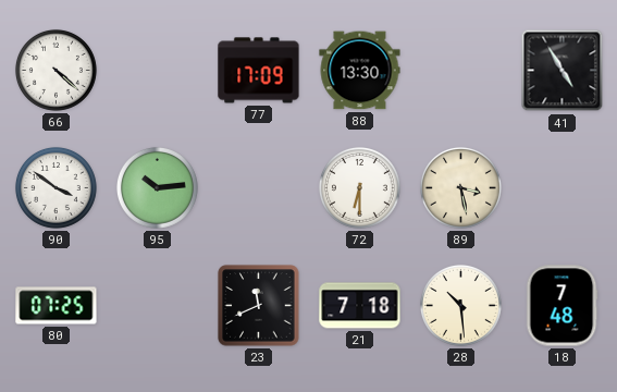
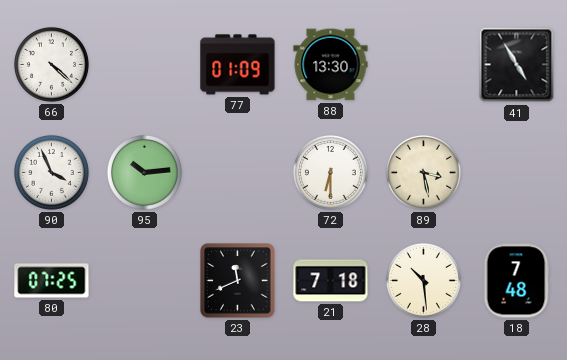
77: 17:09 -> 01:09 (238, 65)
90: 3:51 -> 3:56 (51, 172)
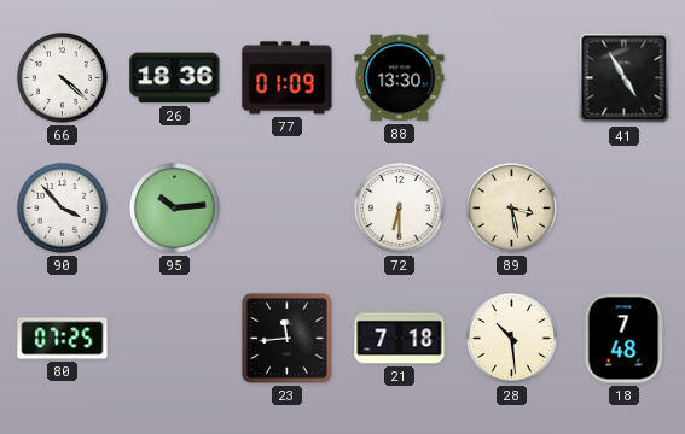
26: none -> 18:36 (175, 78)
90: 3:56 -> 3:53 (62, 207)
23: 11:41 -> 11:44 (288, 339)
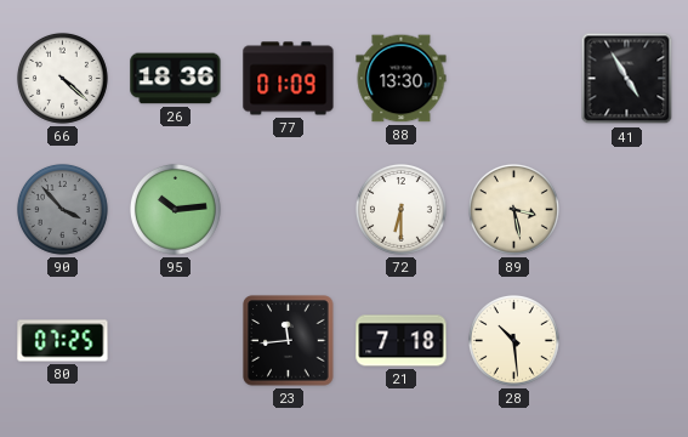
90 dial: white -> grey (62, 209)
18: 7:48 -> none (623, 339)
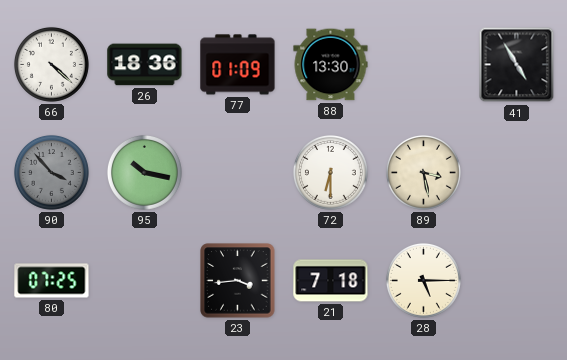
95: 10:14 -> 10:17 (144, 172)
23: 11:44 -> 3:44 (238, 281)
28: 10:29 -> 5:15 (423, 280)
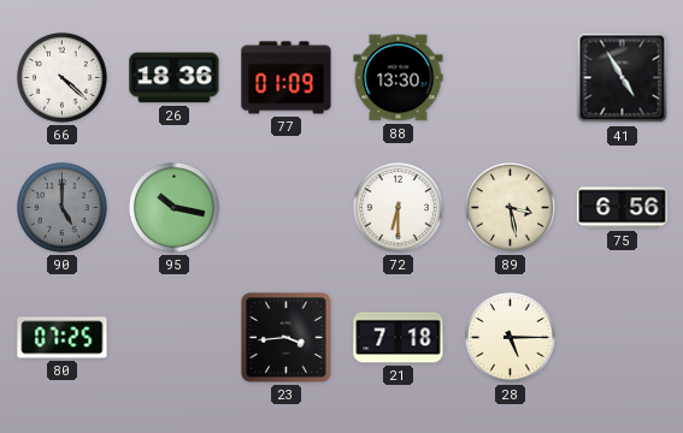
90: 3:53 -> 5:00 (61, 207)
75: none -> 6:56 (623, 208)
